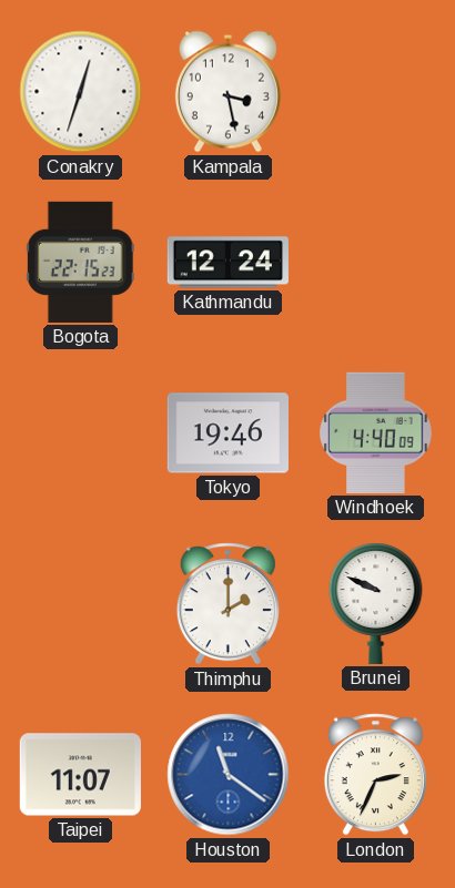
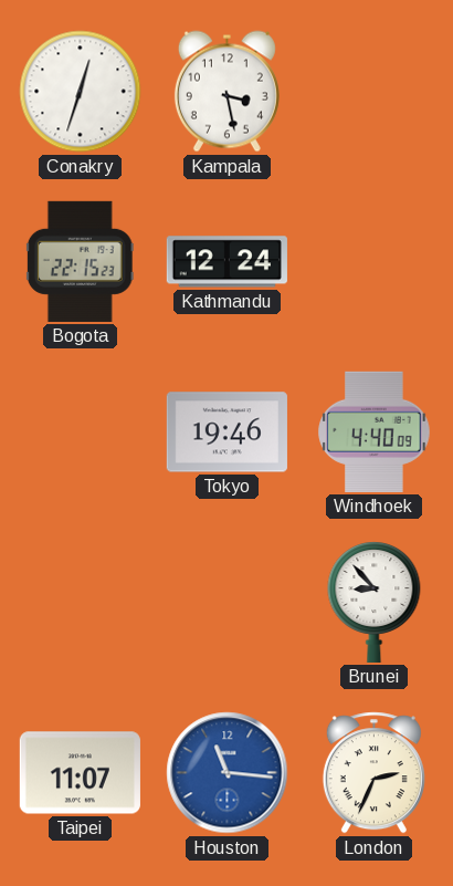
Thimphu: 2:00 -> none (228, 604)
Brunei: 9:49 -> 8:53 (375, 603)
Houston: 11:21 -> 11:16 (228, 773)
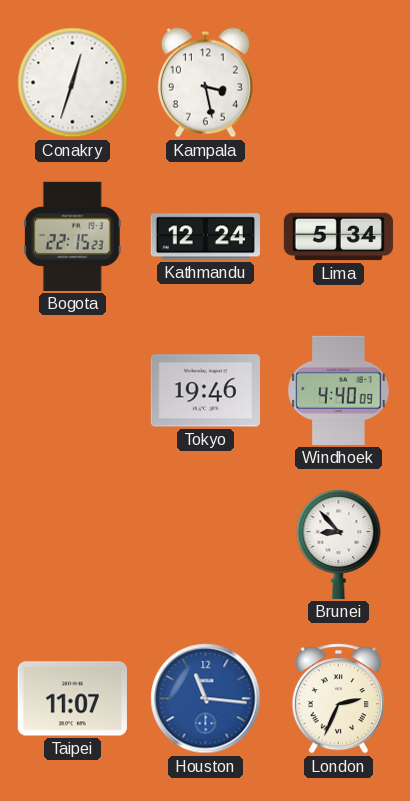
Lima: none -> 5:34 (338, 237)
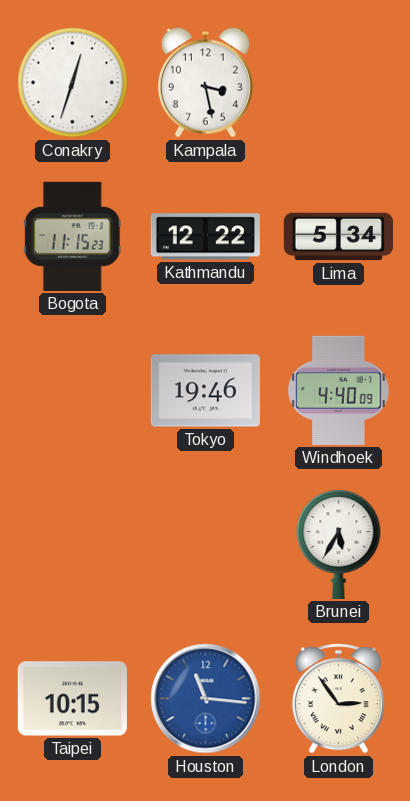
Bogota: 22:15 -> 11:15 (72, 236)
Kathmandu: 12:24 -> 12:22 (205, 237)
Brunei: 8:53 -> 5:35 (339, 545)
Taipei: 11:07 -> 10:15 (72, 699)
London: 2:34 -> 2:54 (338, 699)
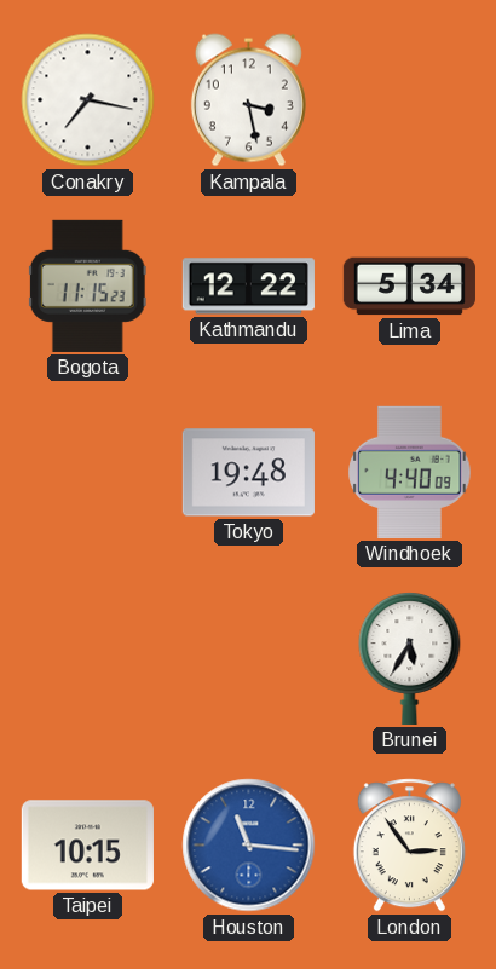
Conakry: 12:33 -> 7:17 (88, 100)
Tokyo: 19:46 -> 19:48 (248, 473)
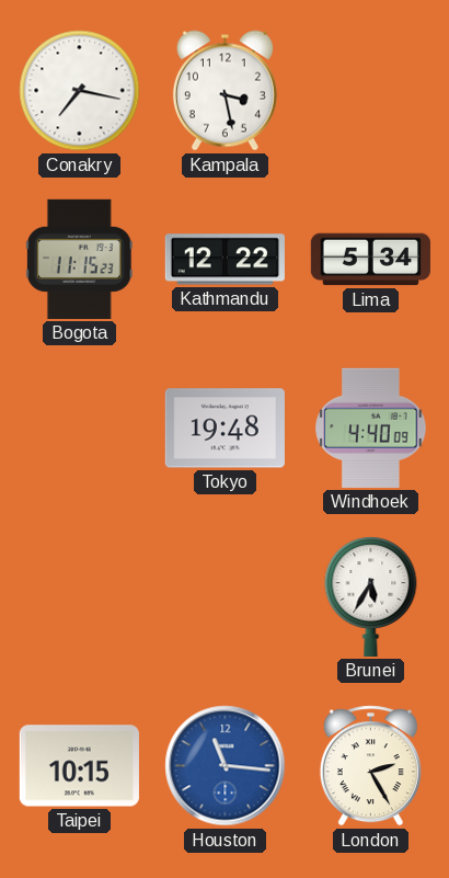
London: 2:54 -> 2:25 (370, 766)
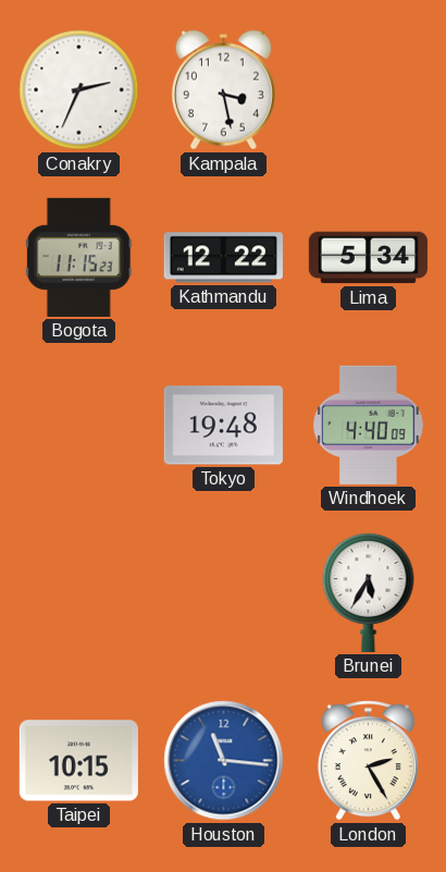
Conakry: 7:17 -> 2:34 (79, 90)
